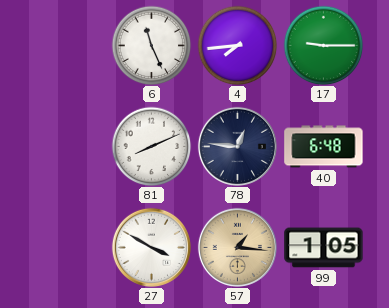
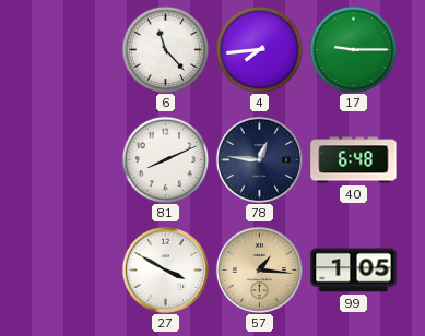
6: 11:26 -> 11:23 (165, 49)
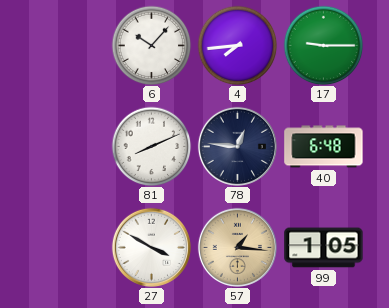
6: 11:23 -> 10:07 (151, 45)
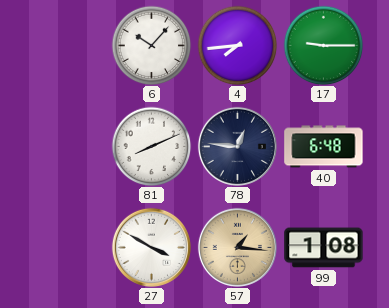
99: 1:05 -> 1:08 (324, 248)
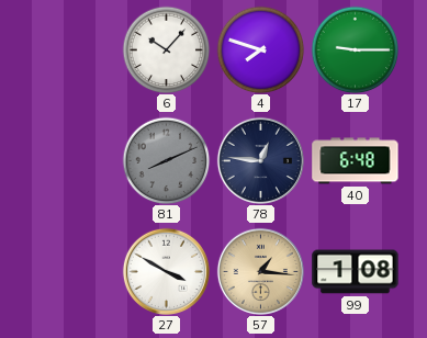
4: 7:44 -> 7:48 (260, 49)
81 dial: white -> grey (166, 160)
